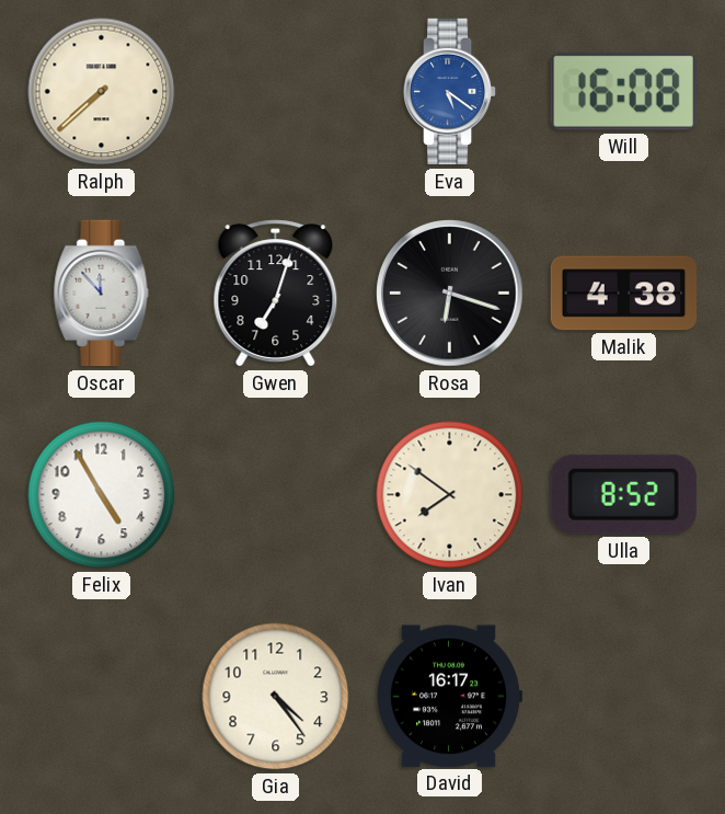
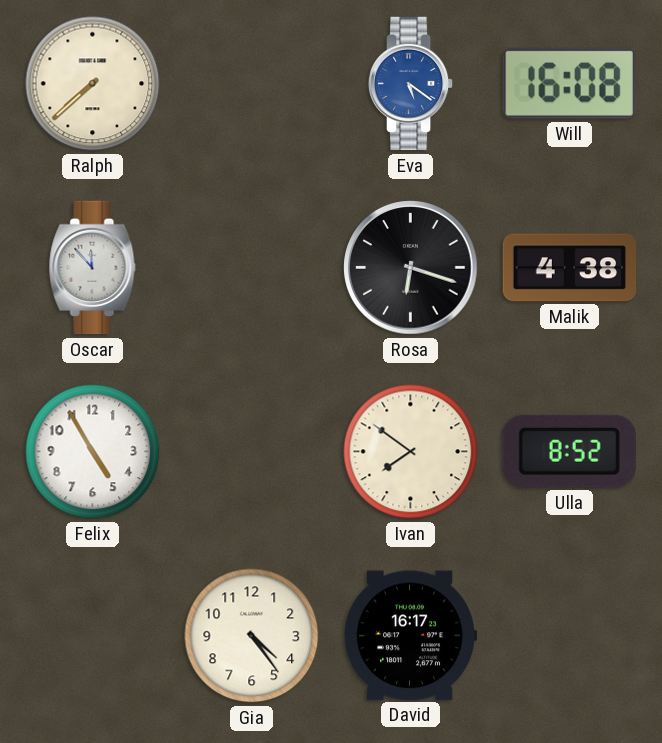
Gwen: 7:03 -> none (276, 294)
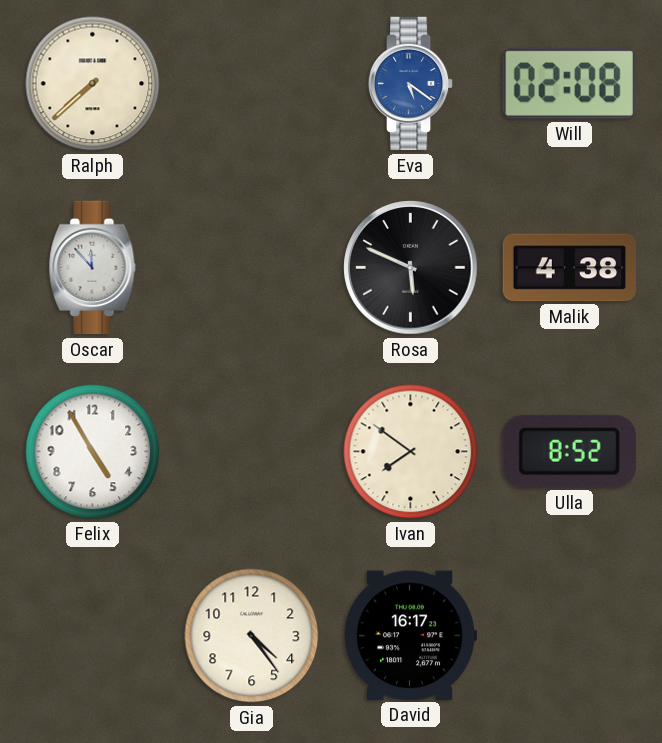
Will: 16:08 -> 02:08 (569, 83)
Rosa: 6:18 -> 5:49 (411, 268)
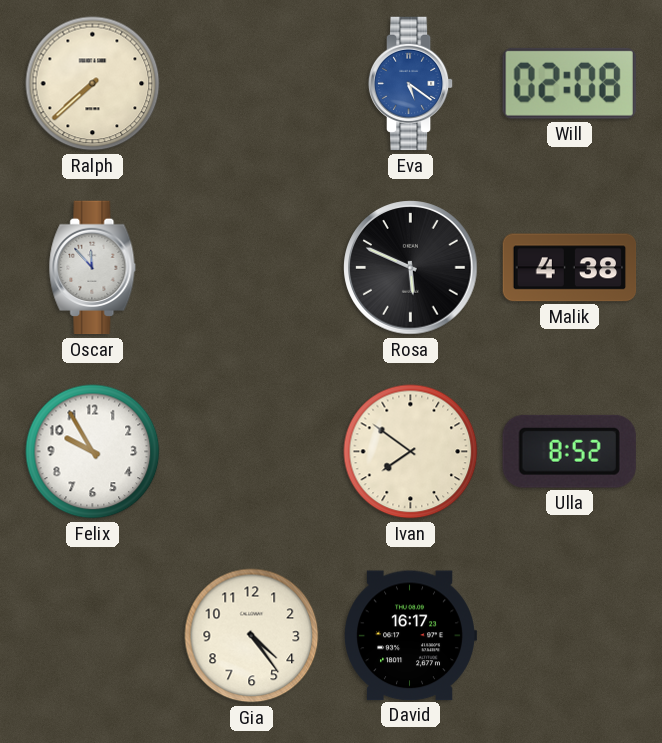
Felix: 4:55 -> 9:55 (93, 452)
